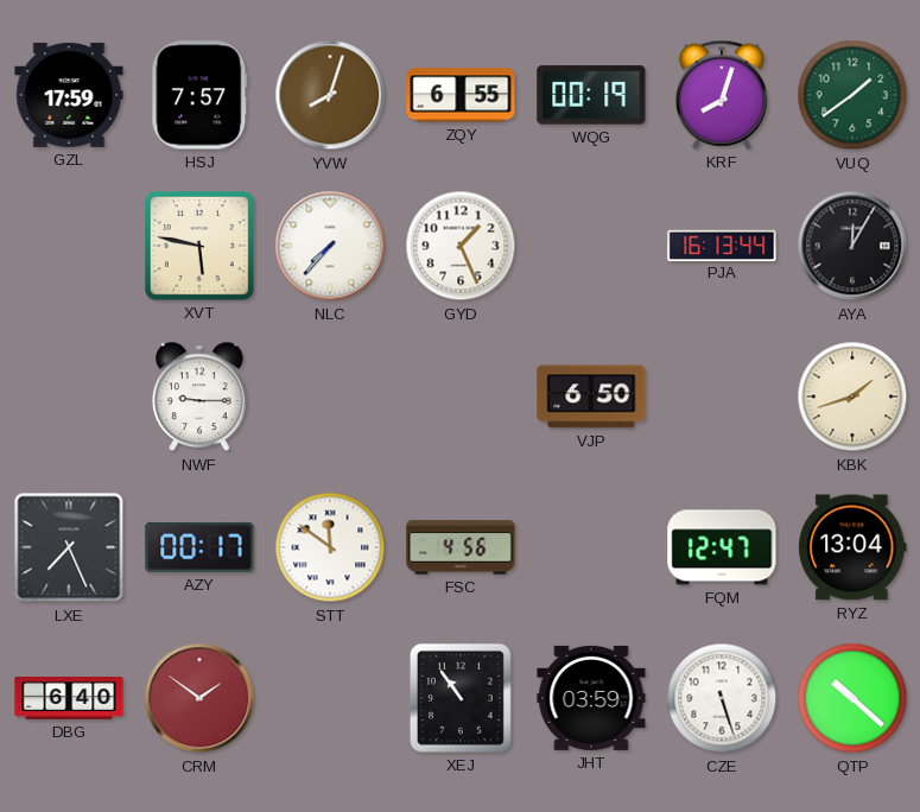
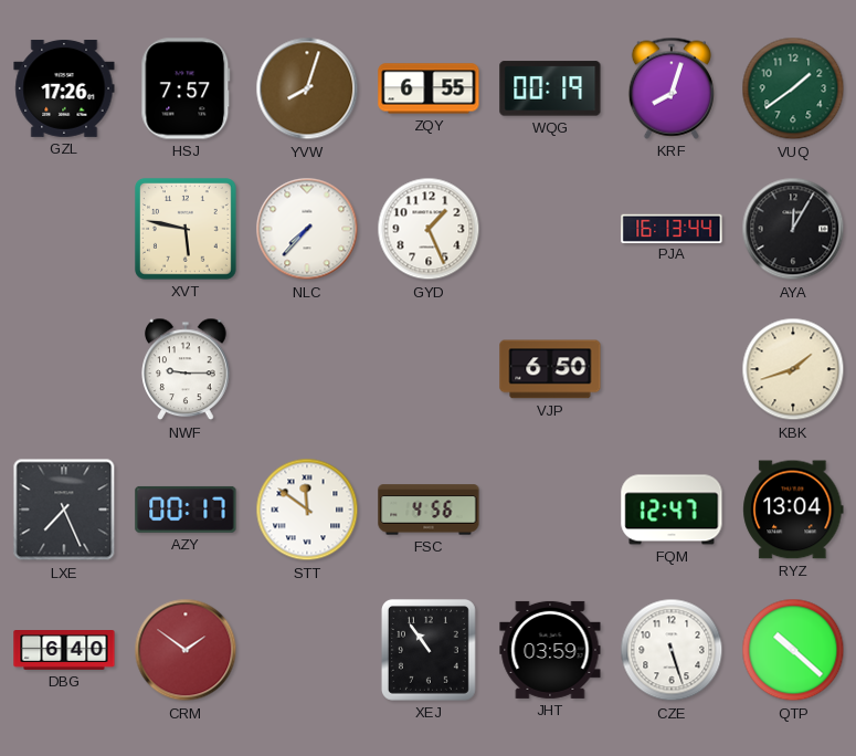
GZL: 17:59 -> 17:26 (64, 88)
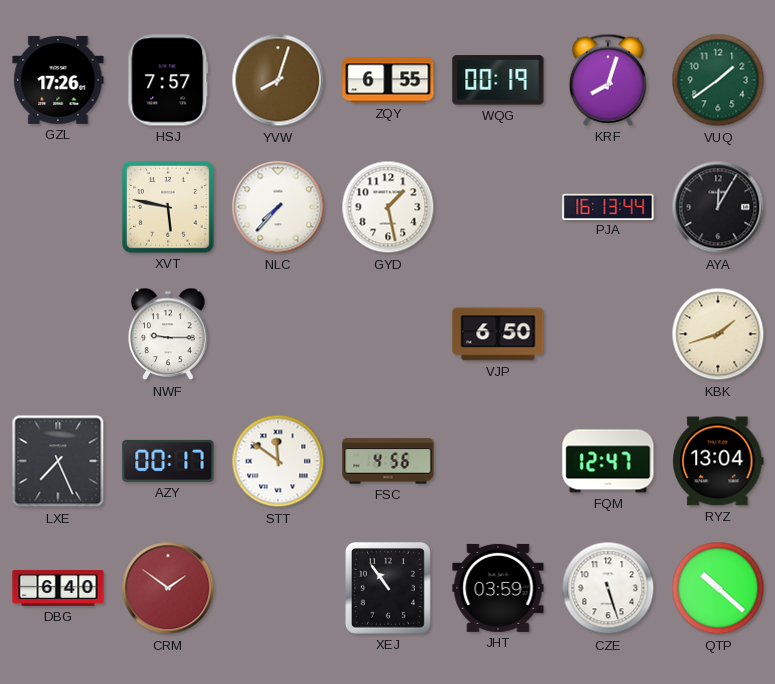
GYD: 1:26 -> 1:28 (388, 207)
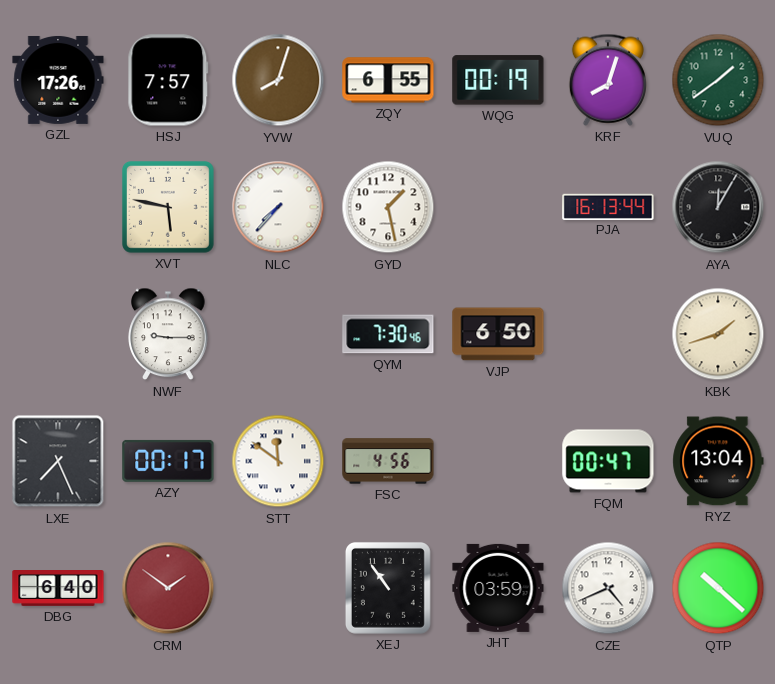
QYM: none -> 7:30 (388, 334)
FQM: 12:47 -> 00:47 (608, 461)
CZE: 5:27 -> 4:41 (608, 588)
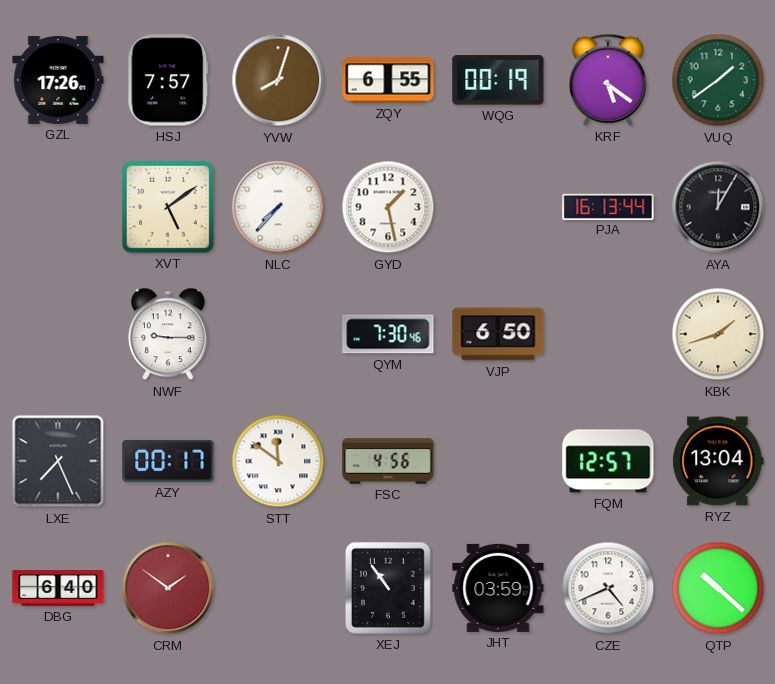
KRF: 8:03 -> 5:21 (608, 80)
XVT: 5:47 -> 5:09 (169, 208)
FQM: 00:47 -> 12:57 (608, 461)
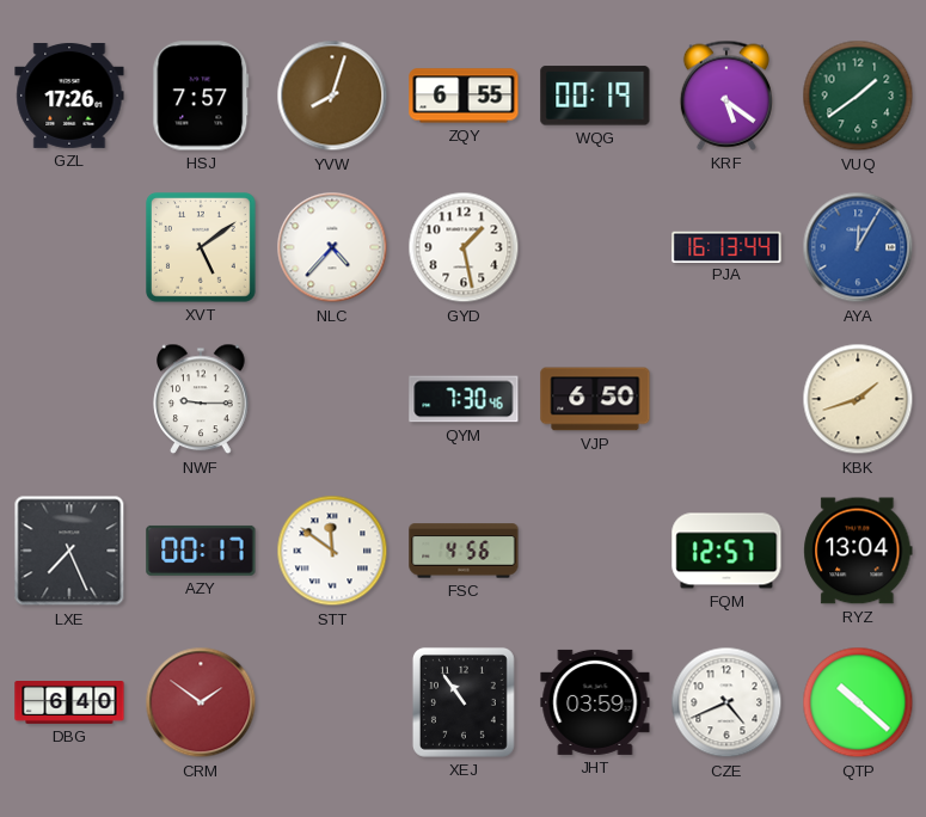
NLC: 7:37 -> 4:37 (332, 247)
AYA dial: black -> blue (858, 247)
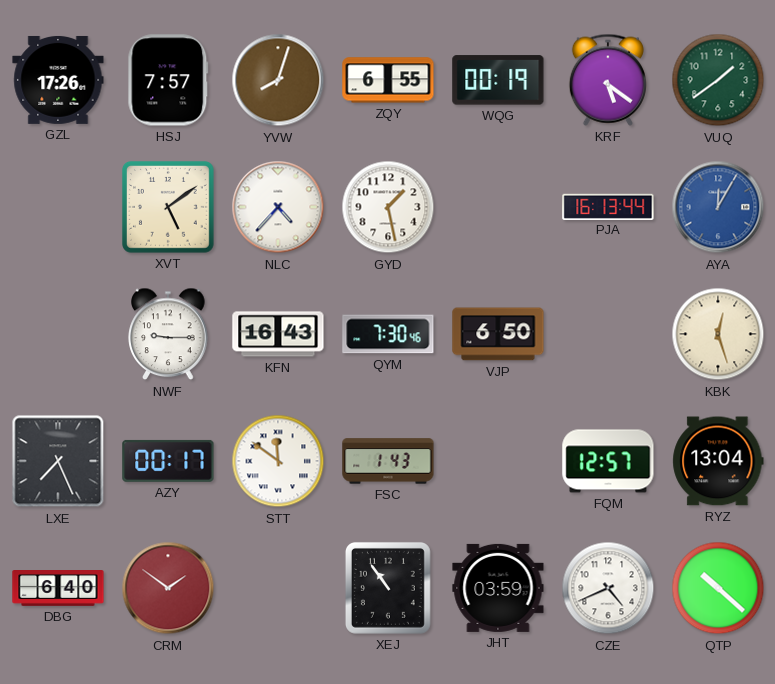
KFN: none -> 16:43 (278, 334)
KBK: 1:42 -> 12:27 (718, 334)
FSC: 4:56 -> 1:43 (388, 461)
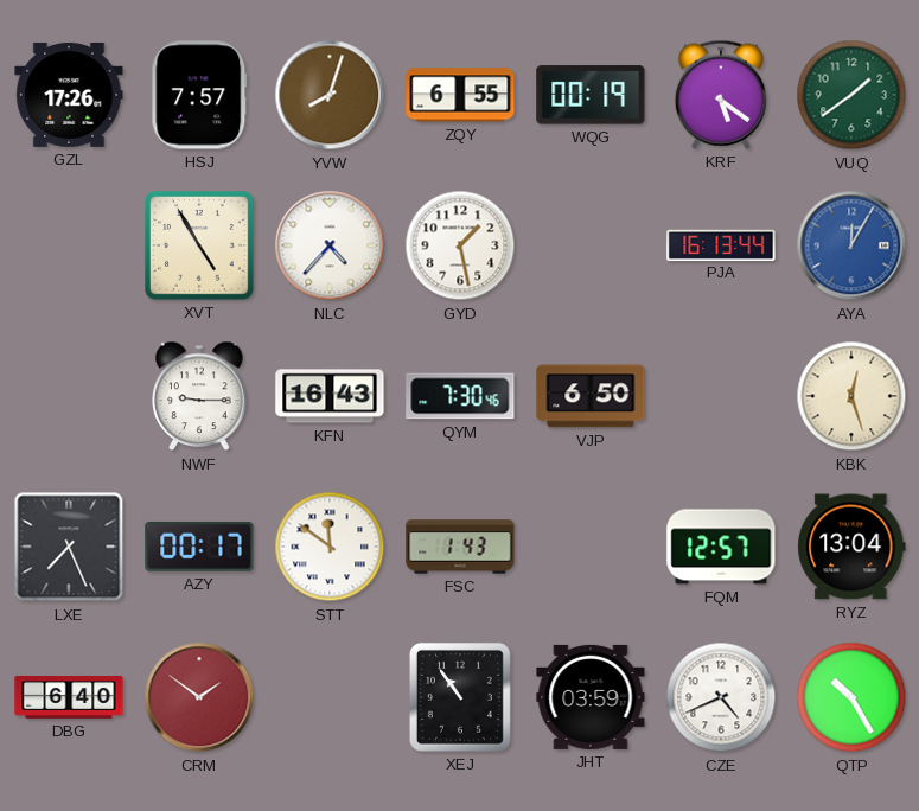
XVT: 5:09 -> 4:55 (200, 247)
QTP: 10:22 -> 10:25 (851, 697)
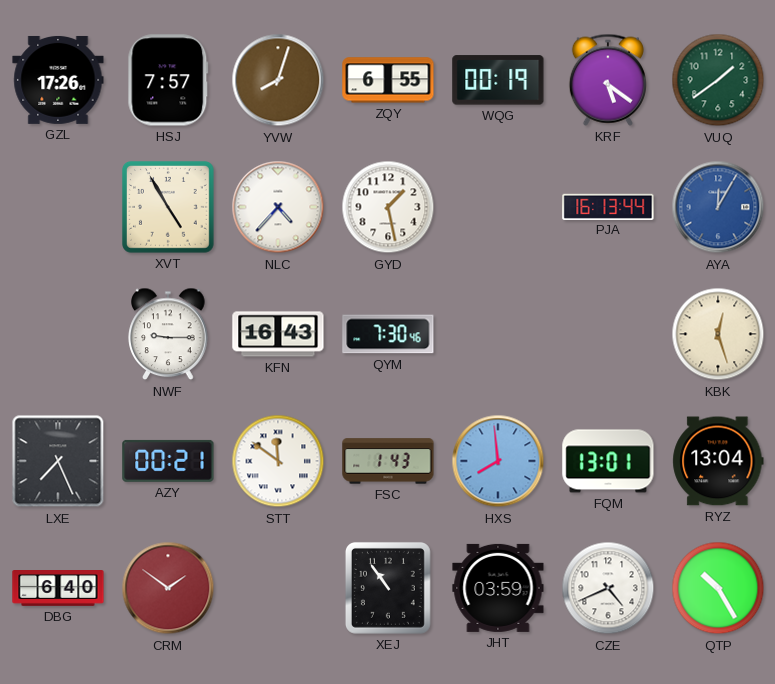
VJP: 6:50 -> none (591, 396)
AZY: 00:17 -> 00:21 (168, 461)
HXS: none -> 7:59 (498, 461)
FQM: 12:57 -> 13:01 (608, 461)
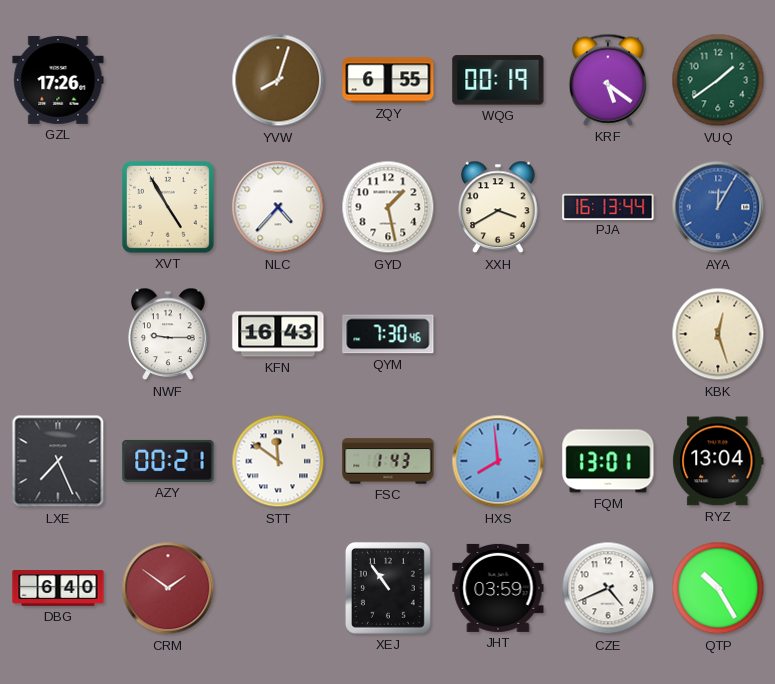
HSJ: 7:57 -> none (168, 80)
XXH: none -> 3:40 (498, 207)
